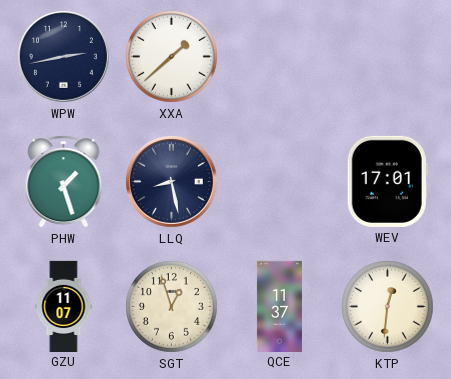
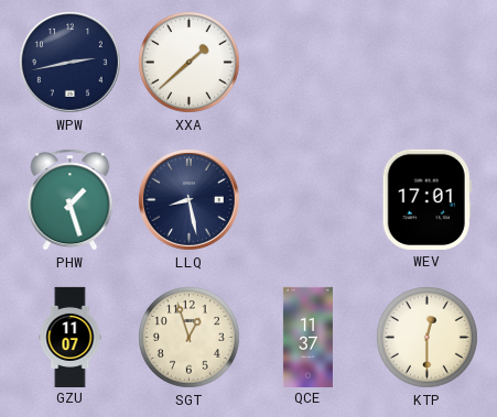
KTP: 12:31 -> 12:30 (428, 338)
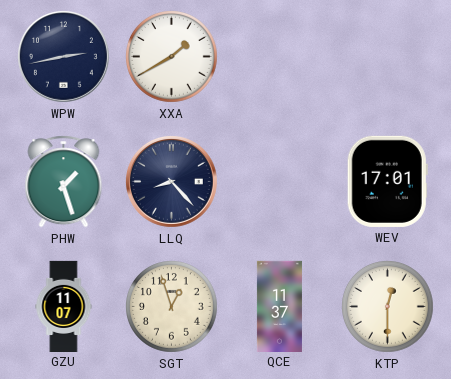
XXA: 1:38 -> 1:40 (172, 57)
LLQ: 8:28 -> 8:23 (171, 181)
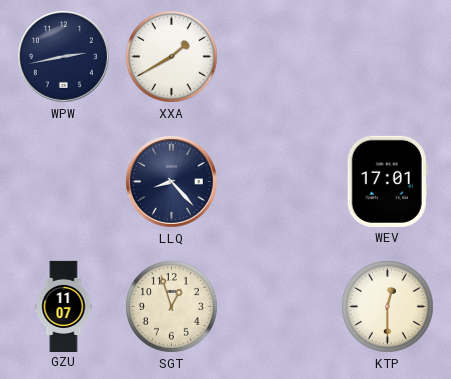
PHW: 1:27 -> none (64, 182)
QCE: 11:37 -> none (279, 306)
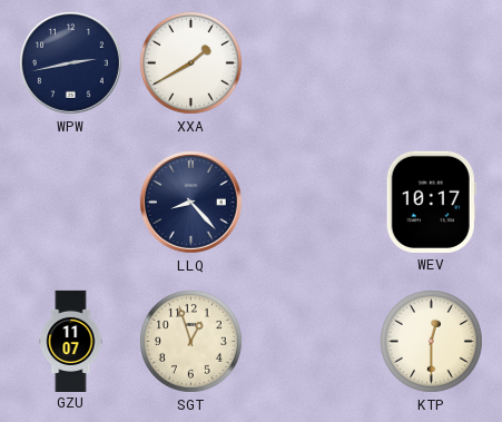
WEV: 17:01 -> 10:17 (431, 202)
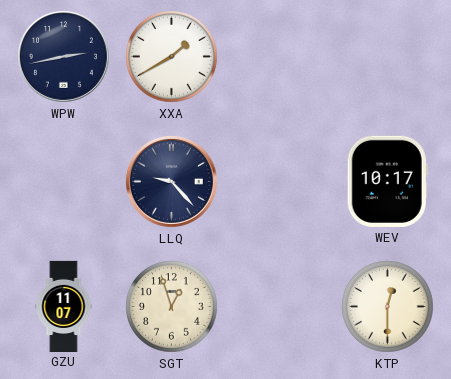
LLQ: 8:23 -> 9:23 (171, 181)
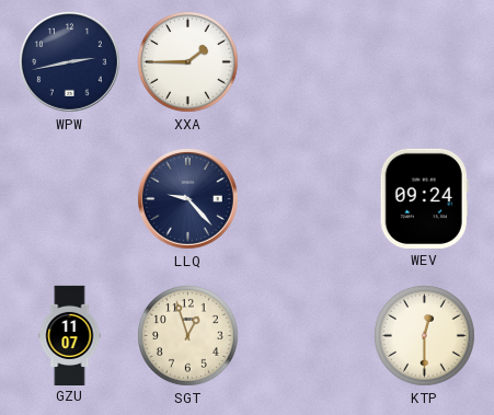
XXA: 1:40 -> 1:45 (188, 62)
WEV: 10:17 -> 09:24 (424, 198)
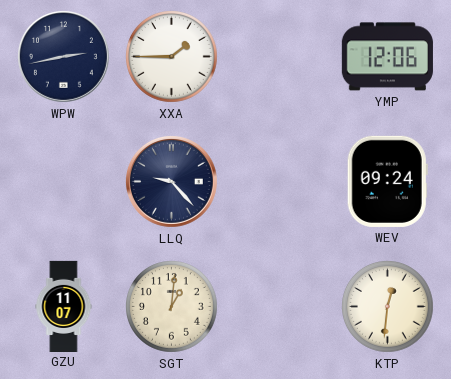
YMP: none -> 12:06 (387, 57)
SGT: 12:57 -> 1:01 (172, 307)
KTP: 12:30 -> 12:31 (388, 307)
